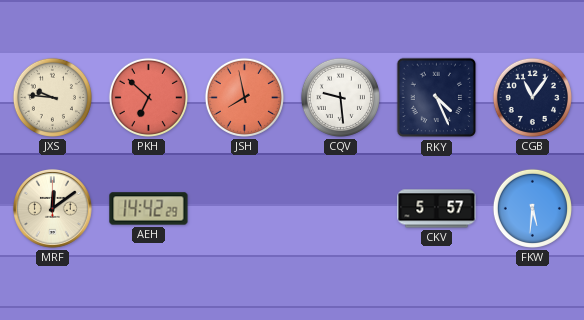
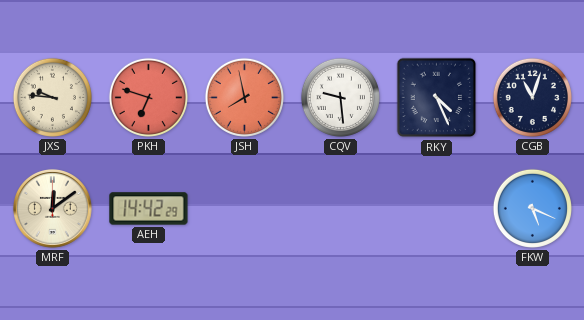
PKH: 6:52 -> 6:48 (148, 97)
CGB: 11:06 -> 11:03 (532, 97)
CKV: 5:57 -> none (437, 209)
FKW: 5:31 -> 5:19 (532, 208)
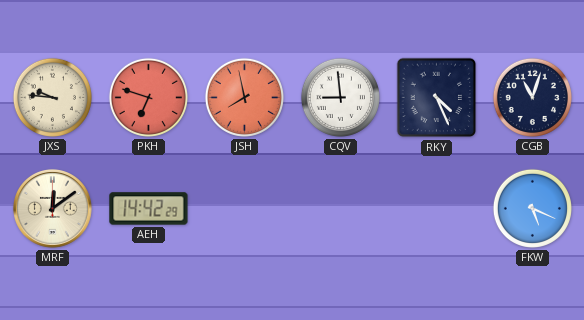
CQV: 9:29 -> 8:59 (340, 97)
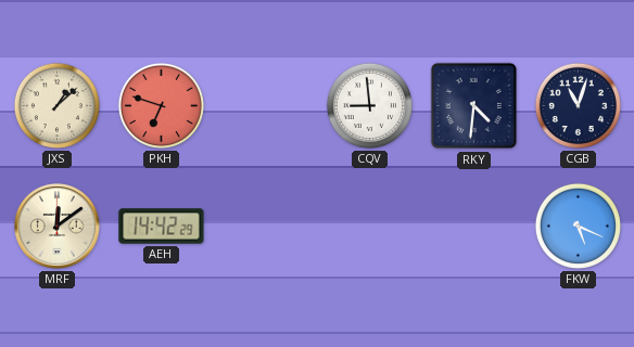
JXS: 9:46 -> 1:08 (56, 105)
JSH: 7:58 -> none (244, 97)
RKY: 4:26 -> 4:31 (474, 106)
